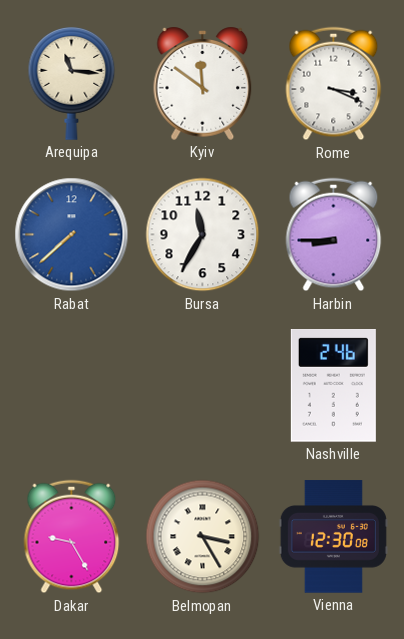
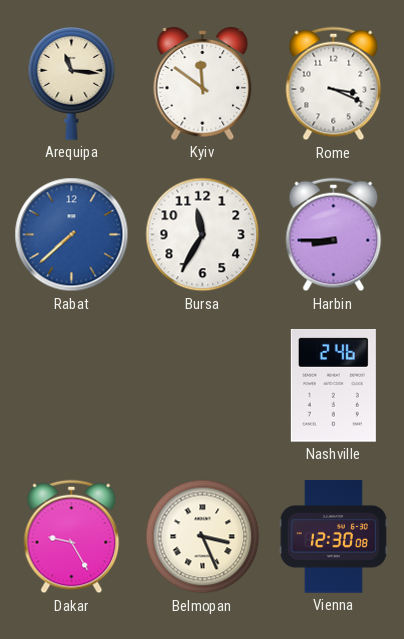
Belmopan: 3:25 -> 3:26 (203, 537)
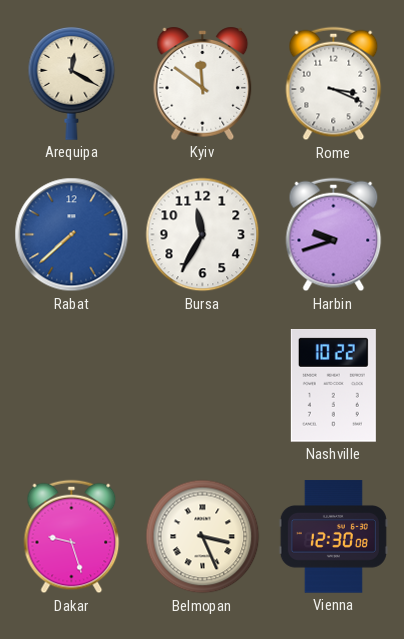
Arequipa: 11:16 -> 12:20 (72, 84)
Harbin: 8:45 -> 9:42 (334, 235)
Nashville: 2:46 -> 10:22 (333, 386)
Dakar: 9:25 -> 9:27 (72, 537)
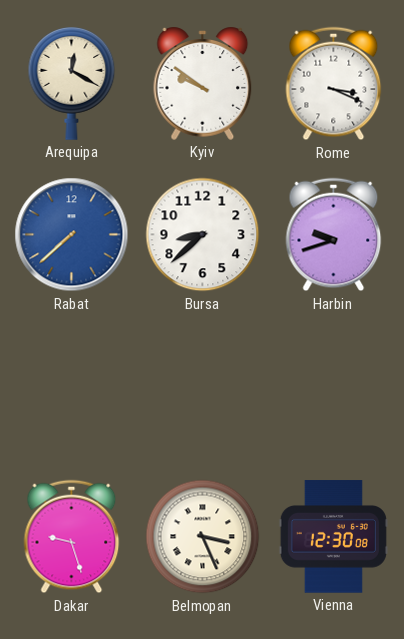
Kyiv: 11:51 -> 9:51 (203, 83)
Bursa: 11:35 -> 8:38 (203, 235)
Nashville: 10:22 -> none (333, 386)
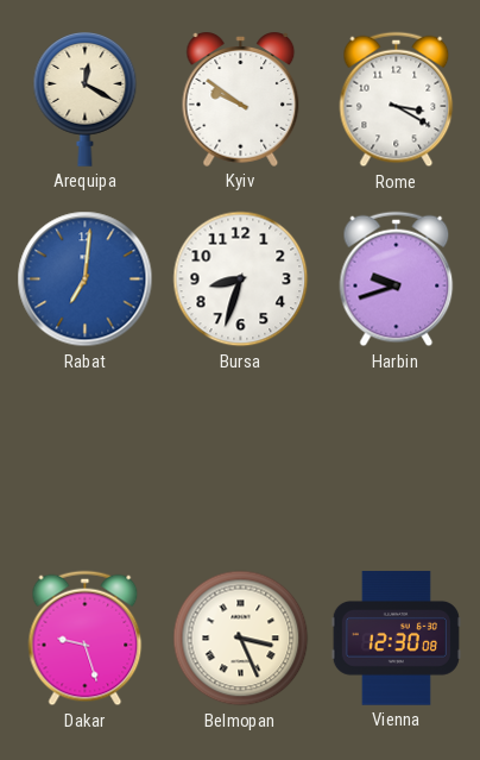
Rome: 3:19 -> 3:20 (397, 100)
Rabat: 7:38 -> 7:01 (86, 279)
Bursa: 8:38 -> 8:33 (241, 279)
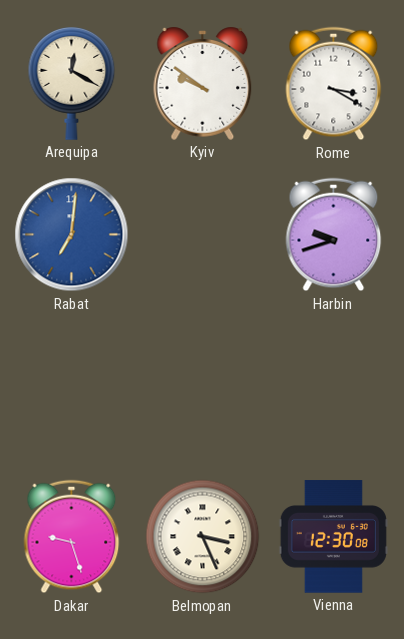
Bursa: 8:33 -> none (241, 279)
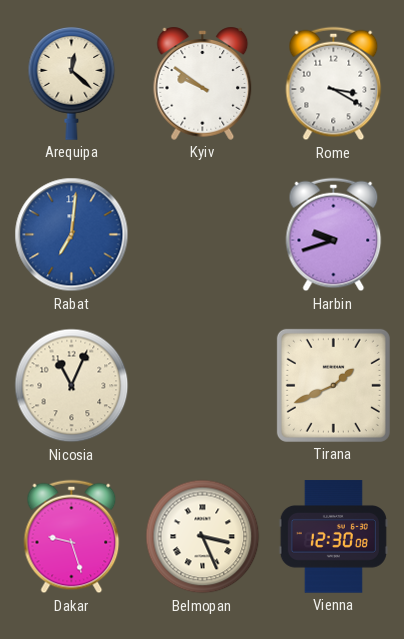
Arequipa: 12:20 -> 12:22 (72, 84)
Nicosia: none -> 11:04 (72, 386)
Tirana: none -> 1:41 (333, 385)
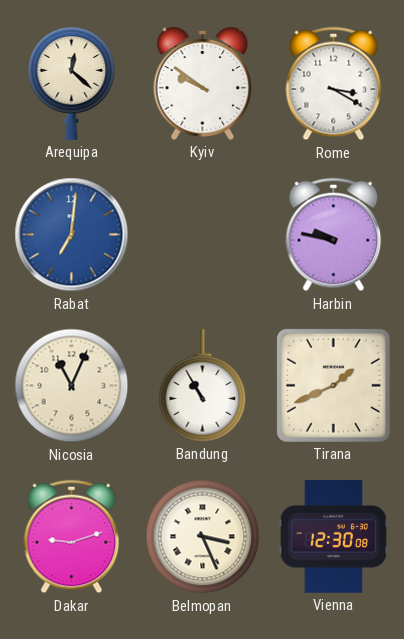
Harbin: 9:42 -> 9:47 (334, 235)
Bandung: none -> 10:55 (203, 386)
Dakar: 9:27 -> 9:12 (72, 537)
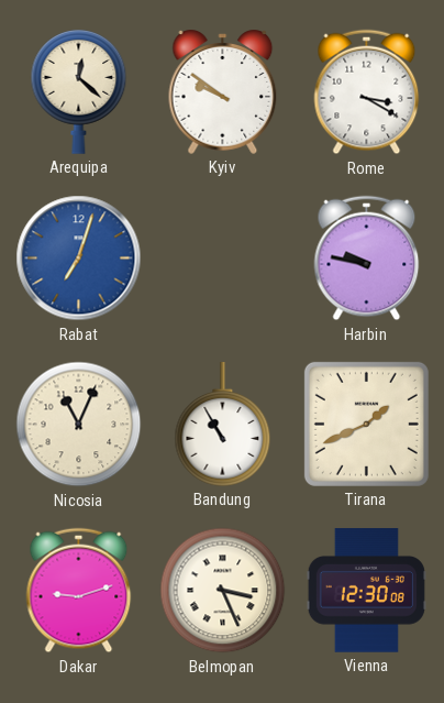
Rabat: 7:01 -> 7:03 (79, 259)
